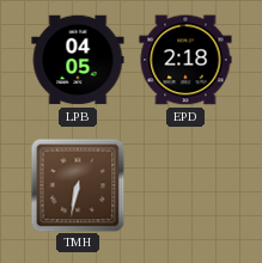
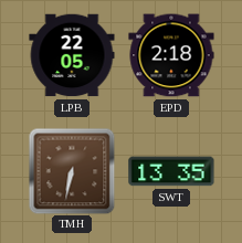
LPB: 04:05 -> 22:05 (72, 55)
SWT: none -> 13:35 (171, 171)
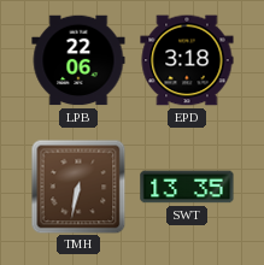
LPB: 22:05 -> 22:06 (78, 60)
EPD: 2:18 -> 3:18 (187, 60)
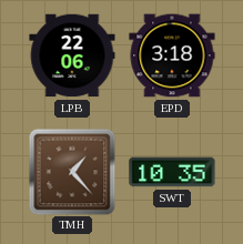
TMH: 6:32 -> 1:23 (72, 172)
SWT: 13:35 -> 10:35 (172, 172)
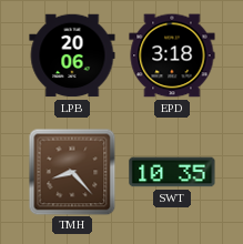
LPB: 22:06 -> 20:06 (72, 55)
TMH: 1:23 -> 8:23 (72, 172)
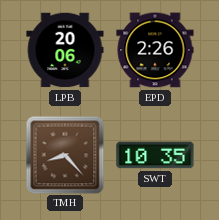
EPD: 3:18 -> 2:26 (155, 50)
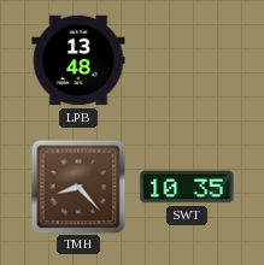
LPB: 20:06 -> 13:48 (78, 60)
EPD: 2:26 -> none (155, 50)
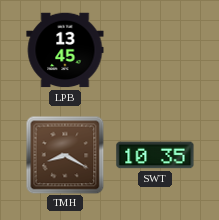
LPB: 13:48 -> 13:45 (65, 50)
TMH: 8:23 -> 8:20 (65, 155)
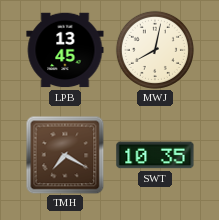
MWJ: none -> 8:02 (155, 50)
TMH: 8:20 -> 7:20 (65, 155)
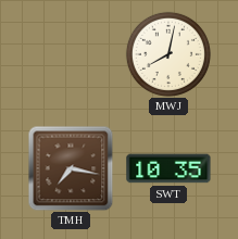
LPB: 13:45 -> none (65, 50)
TMH: 7:20 -> 7:17 (71, 168)
